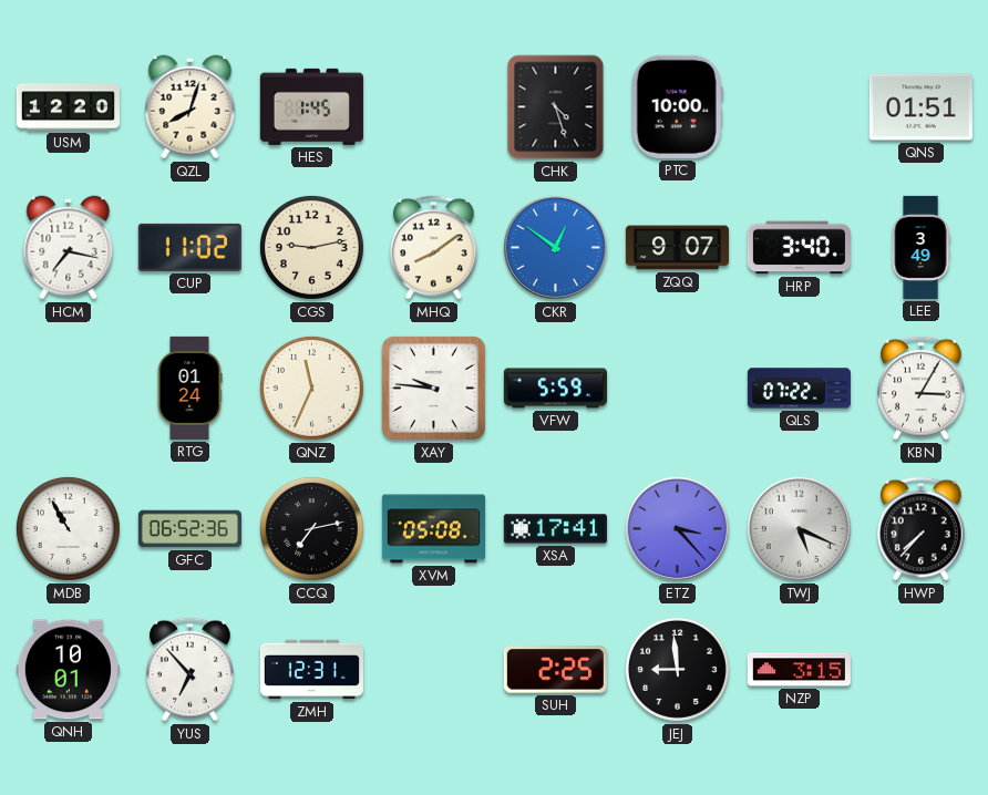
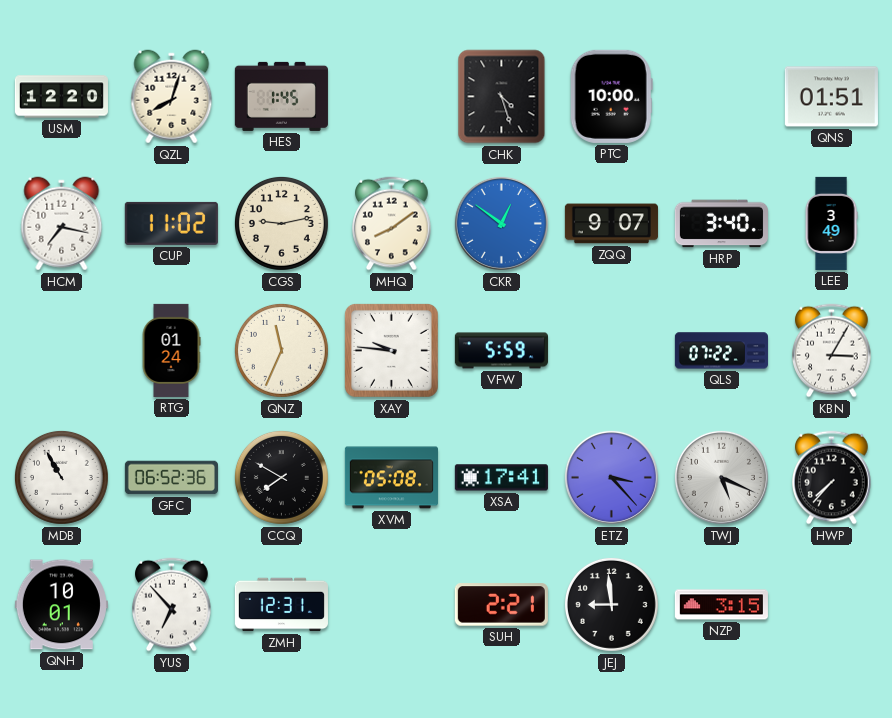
CCQ: 7:13 -> 7:50 (281, 477)
SUH: 2:25 -> 2:21 (501, 605)
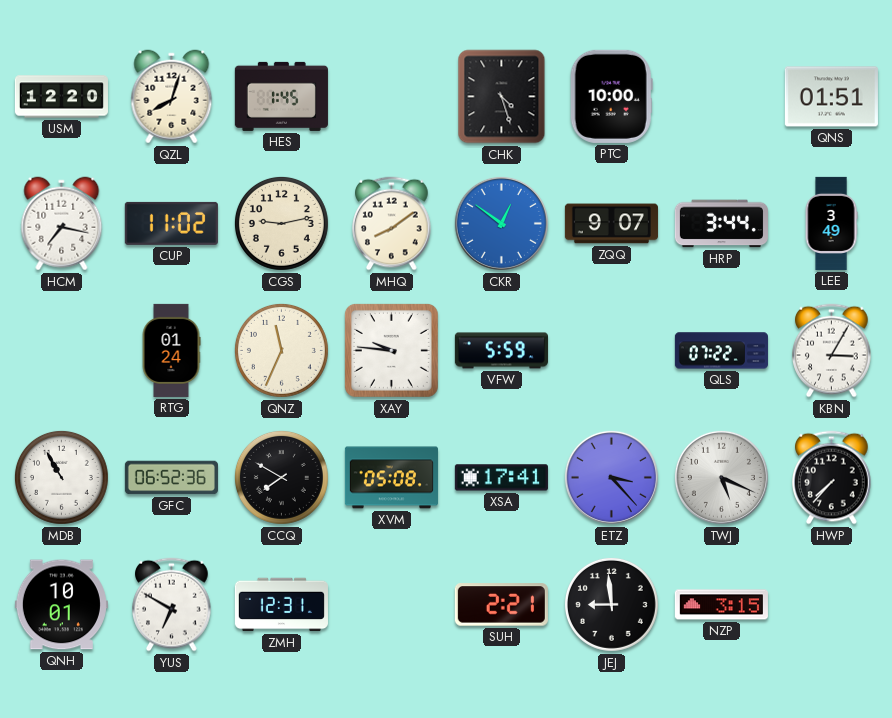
HRP: 3:40 -> 3:44 (721, 224)
YUS: 6:53 -> 6:50 (172, 605)
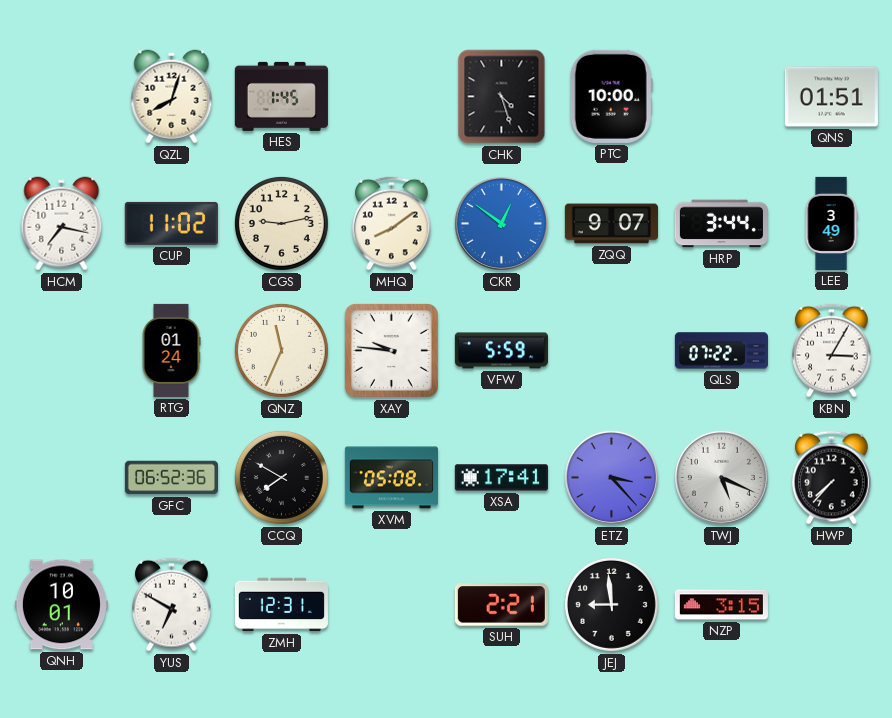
USM: 12:20 -> none (61, 97)
MDB: 10:55 -> none (61, 477)
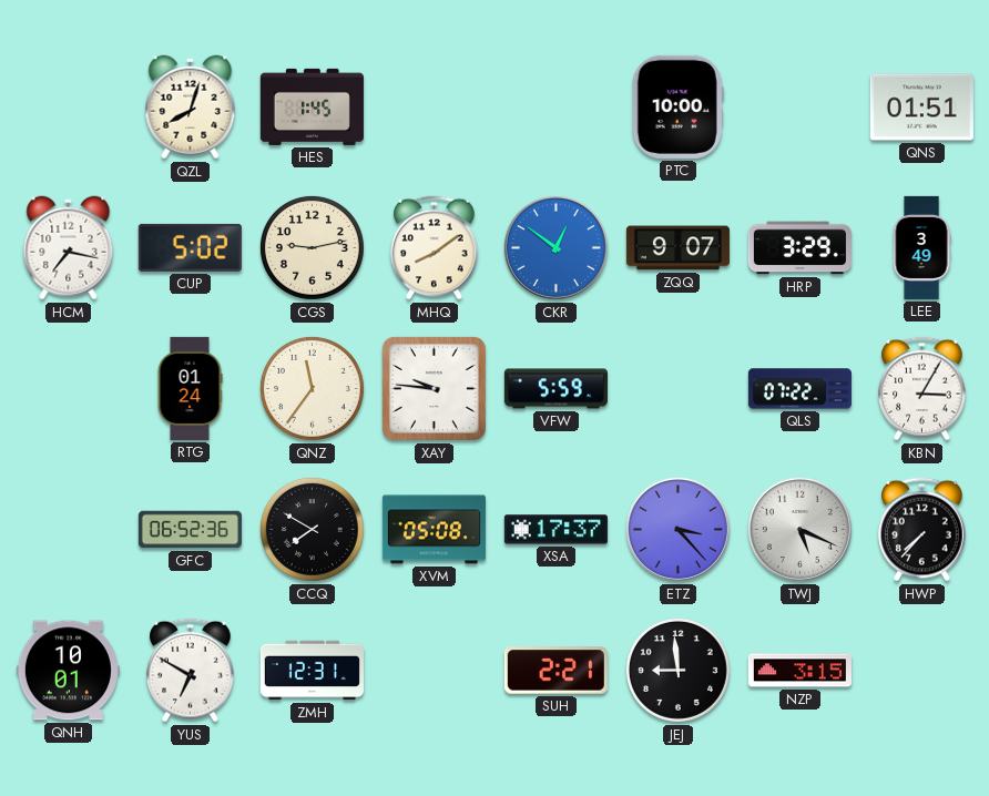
CHK: 4:27 -> none (502, 97)
CUP: 11:02 -> 5:02 (190, 247)
HRP: 3:44 -> 3:29 (799, 248)
QNZ: 11:34 -> 11:36 (312, 388)
XSA: 17:41 -> 17:37 (555, 530)
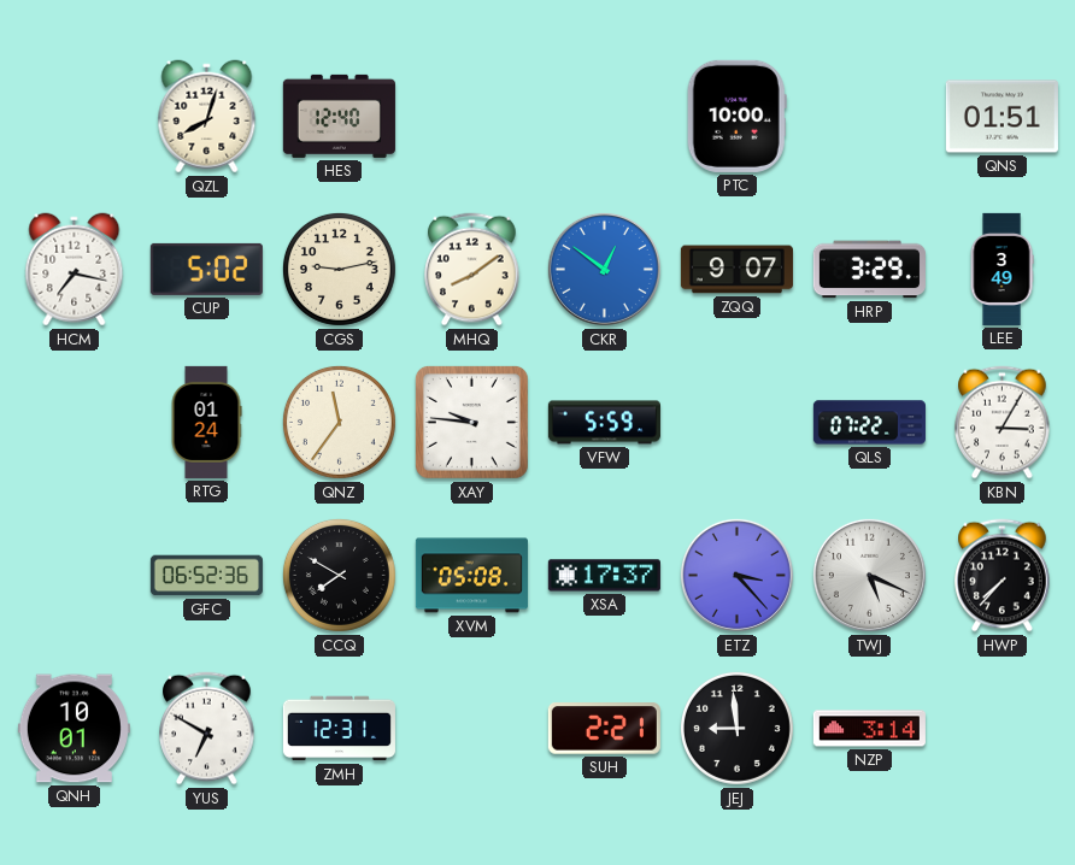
HES: 1:45 -> 12:40 (339, 116)
NZP: 3:15 -> 3:14 (869, 729)
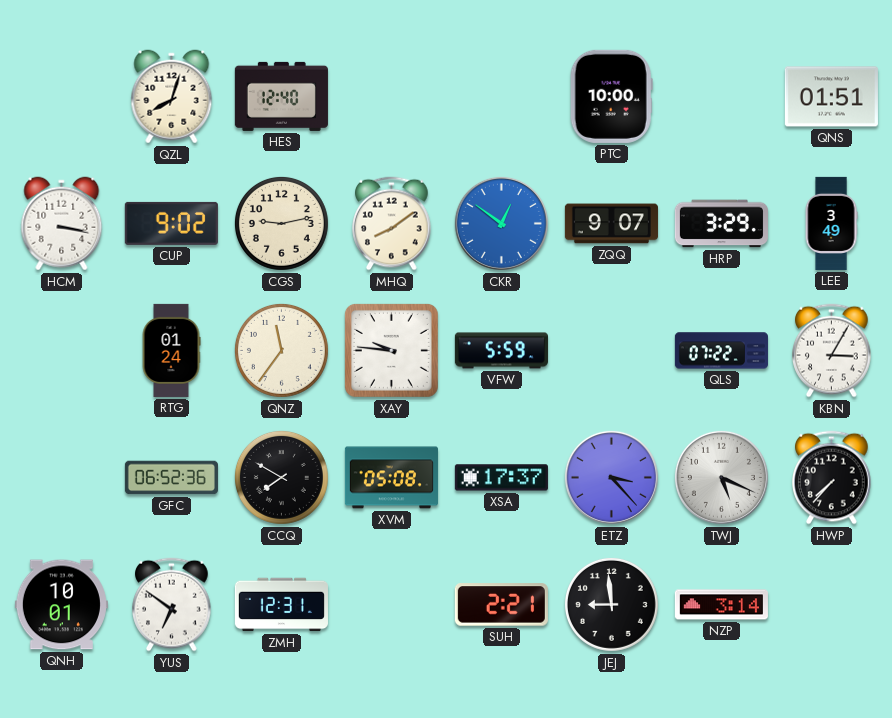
HCM: 7:17 -> 3:17 (62, 224)
CUP: 5:02 -> 9:02 (171, 223)
YUS: 6:50 -> 6:51 (172, 605)
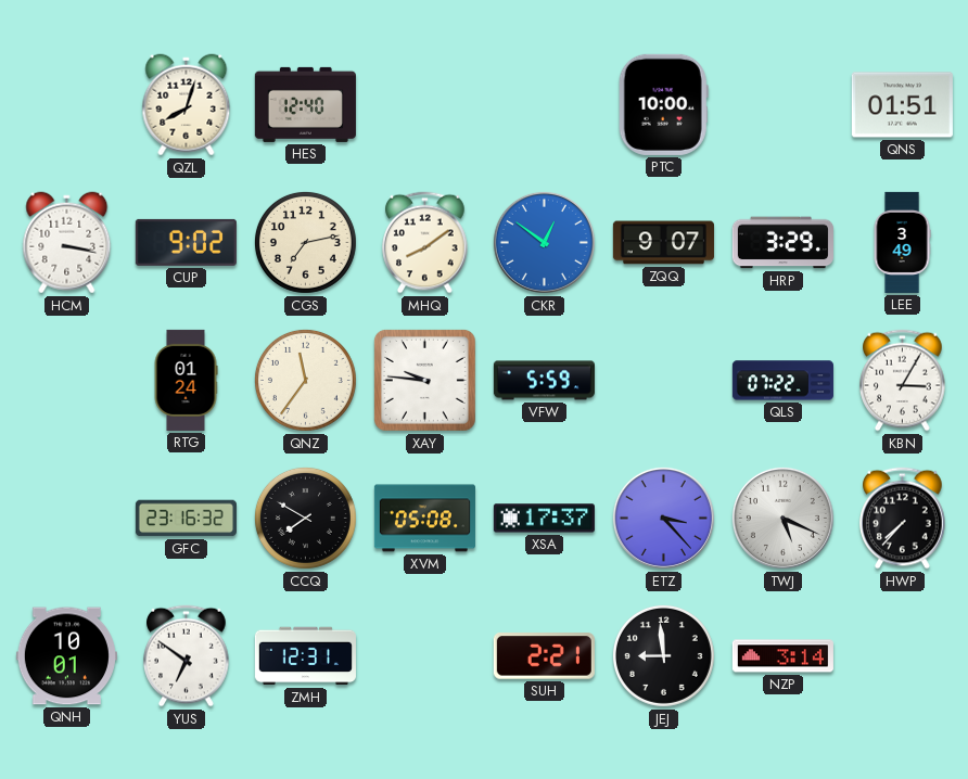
CGS: 9:13 -> 7:13 (305, 242)
GFC: 06:52 -> 23:16 (186, 519)
